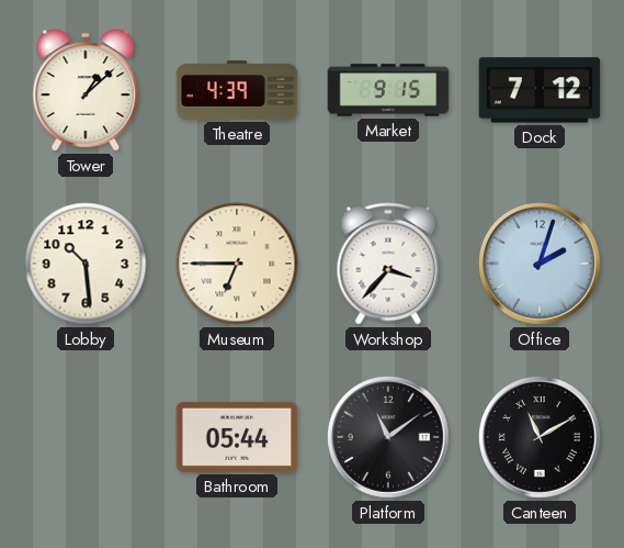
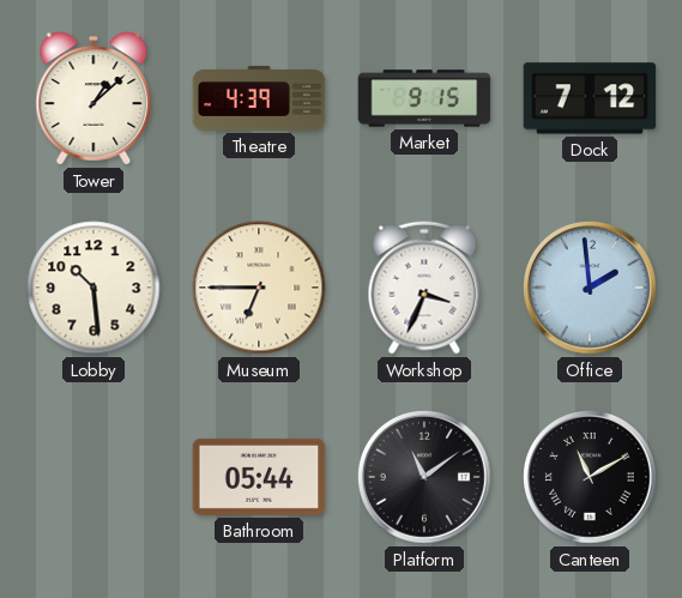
Workshop: 3:37 -> 3:34 (424, 288)
Office: 2:03 -> 1:59 (591, 289)
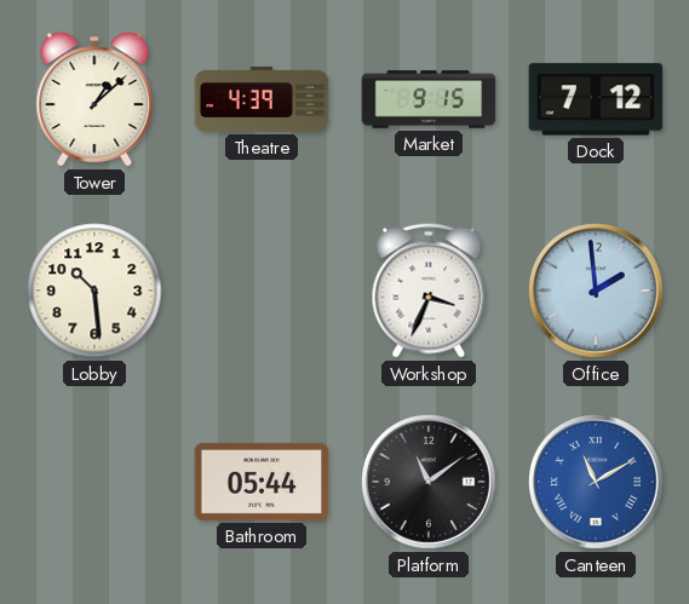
Museum: 6:45 -> none (259, 288)
Canteen dial: black -> blue (597, 483)
